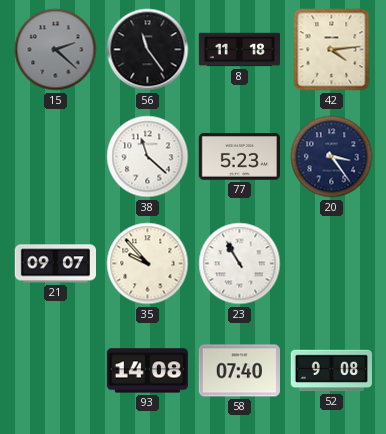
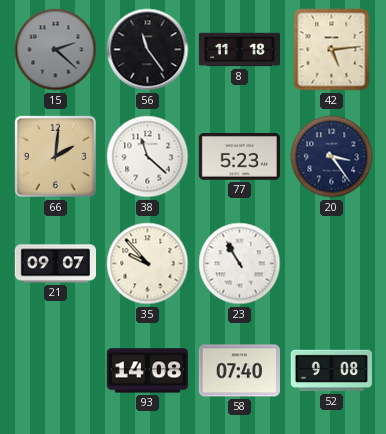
42: 4:14 -> 5:14 (332, 50)
66: none -> 2:01 (55, 156)
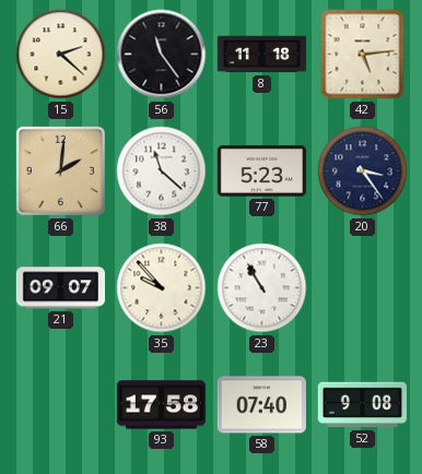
15 dial: grey -> cream (61, 55)
93: 14:08 -> 17:58 (161, 405)
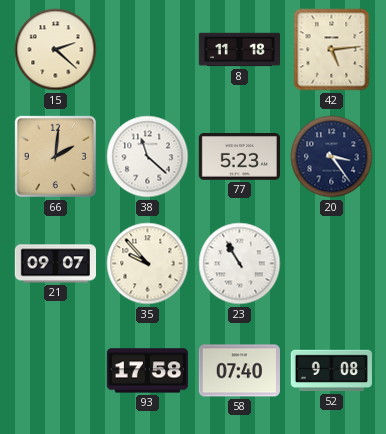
56: 11:24 -> none (162, 55)
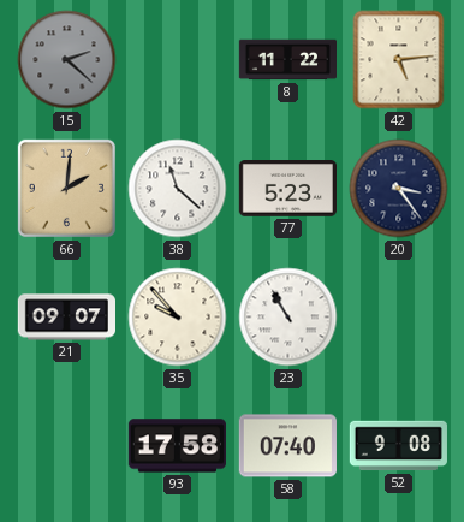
15 dial: cream -> grey (67, 60)
8: 11:18 -> 11:22 (287, 60)
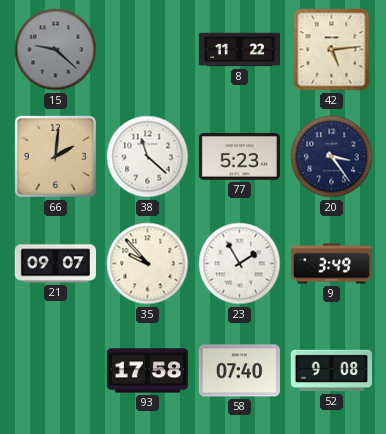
15: 2:22 -> 9:22 (56, 50)
23: 10:55 -> 1:55 (240, 264)
9: none -> 3:49 (331, 264)
